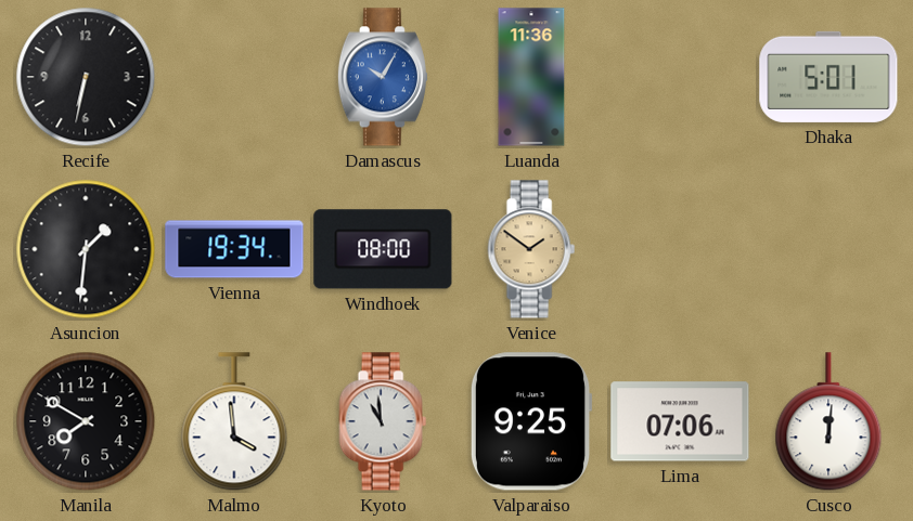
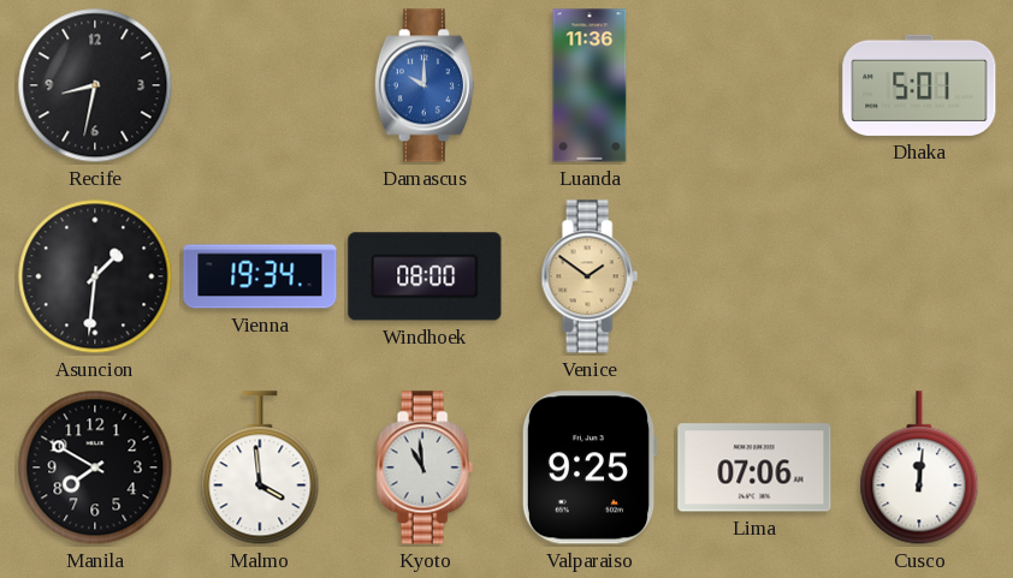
Recife: 6:32 -> 8:32 (95, 85)
Damascus: 10:05 -> 10:00 (425, 85)
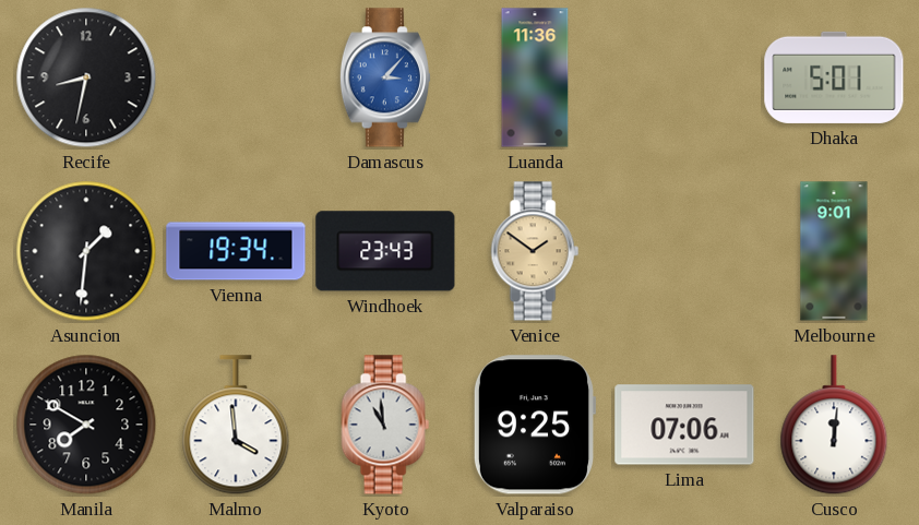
Damascus: 10:00 -> 3:07 (385, 77)
Windhoek: 08:00 -> 23:43 (385, 251)
Melbourne: none -> 9:01 (834, 251)
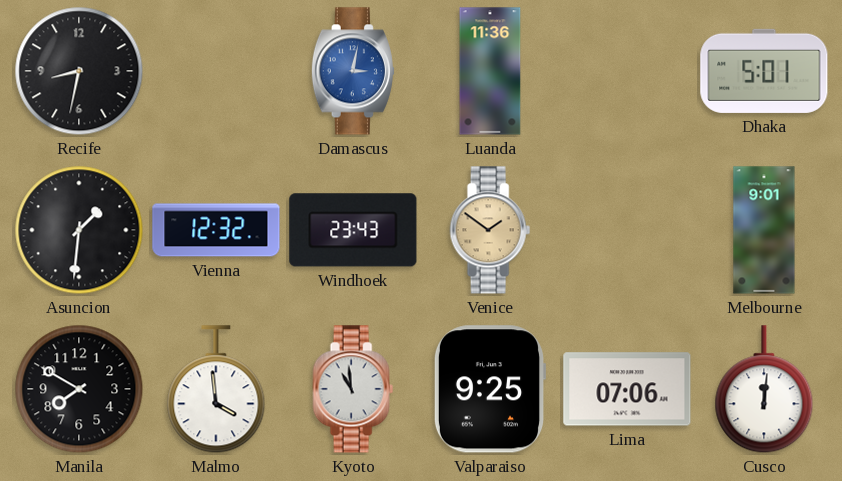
Damascus: 3:07 -> 3:02 (353, 71)
Vienna: 19:34 -> 12:32 (216, 230)
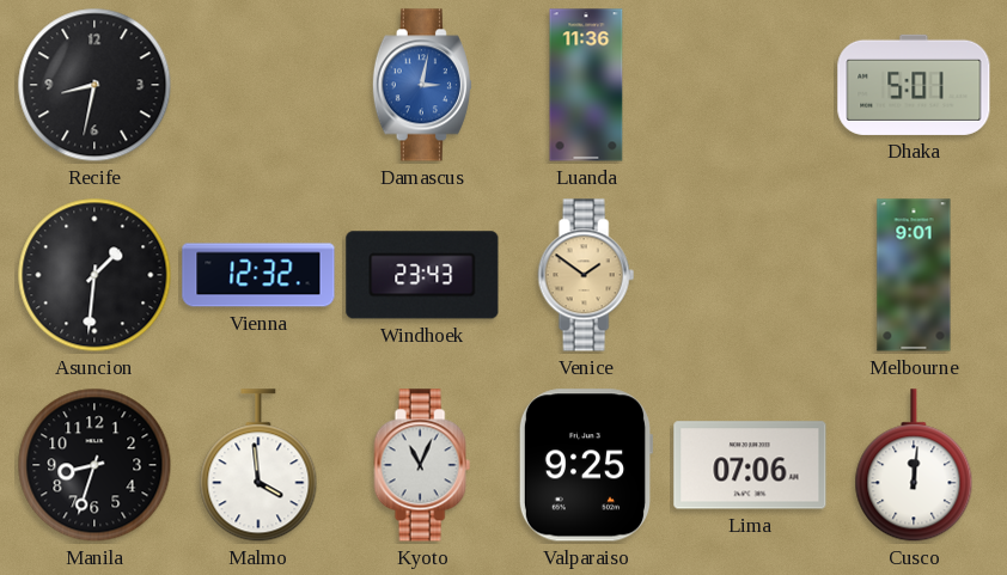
Manila: 7:50 -> 8:33 (94, 465)
Kyoto: 10:59 -> 11:04 (422, 465)
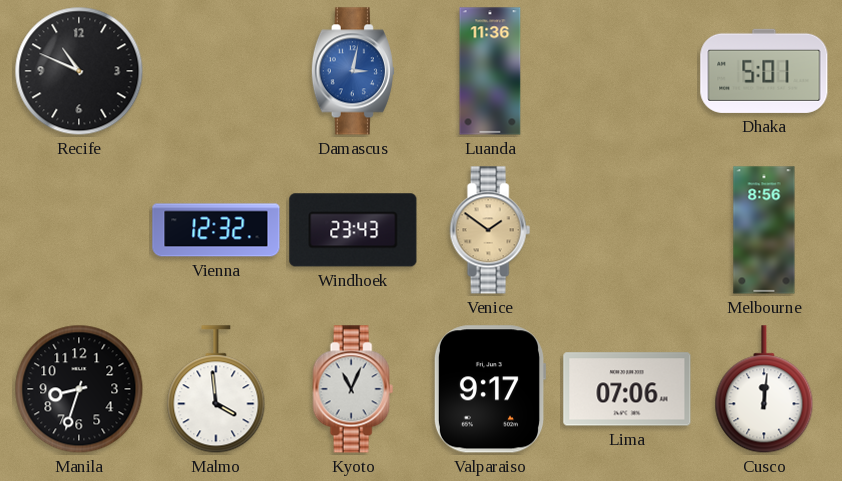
Recife: 8:32 -> 10:49 (79, 71)
Asuncion: 1:31 -> none (94, 275)
Melbourne: 9:01 -> 8:56 (764, 230)
Valparaiso: 9:25 -> 9:17 (490, 389)
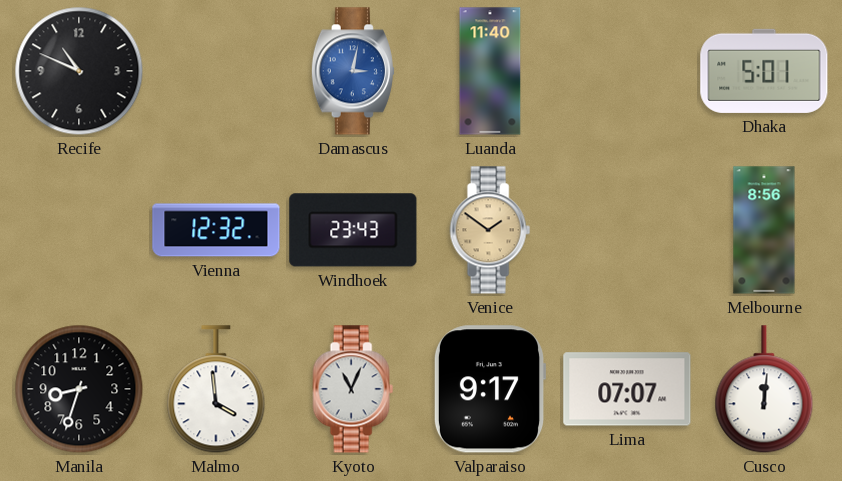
Luanda: 11:36 -> 11:40 (490, 71)
Lima: 07:06 -> 07:07 (627, 389)
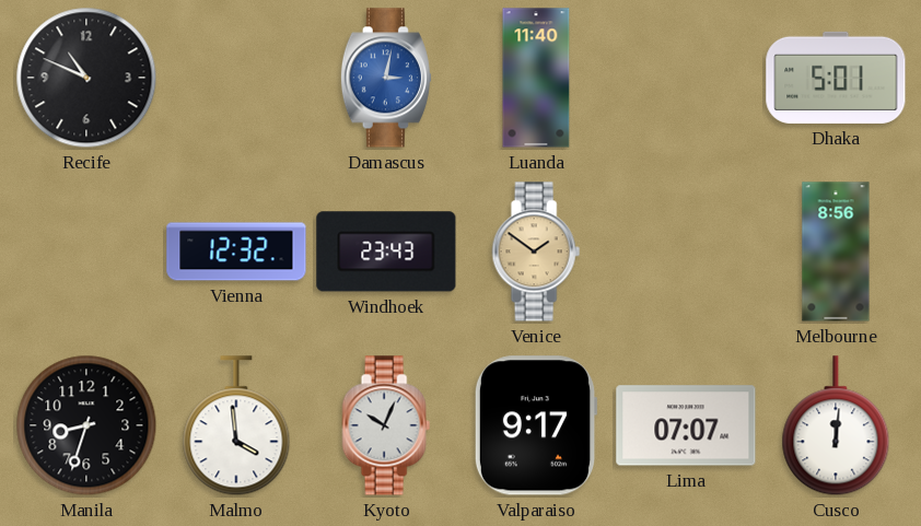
Kyoto: 11:04 -> 10:04 (386, 425)
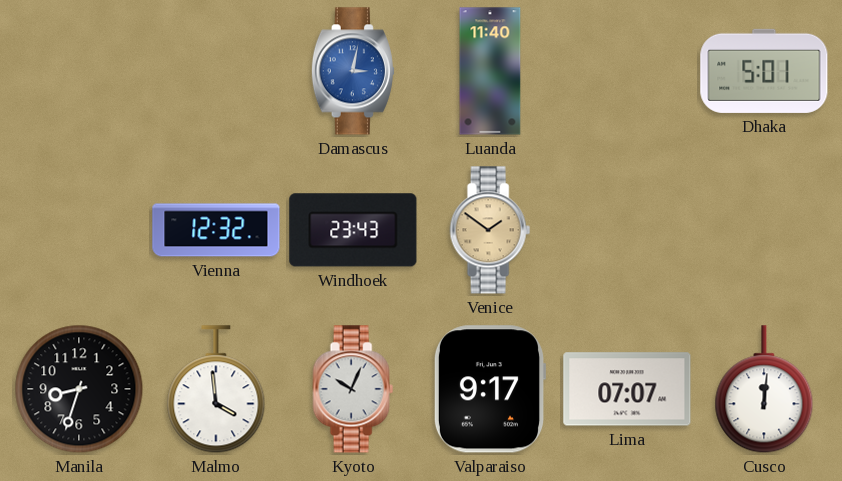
Recife: 10:49 -> none (86, 78)
Melbourne: 8:56 -> none (836, 252)
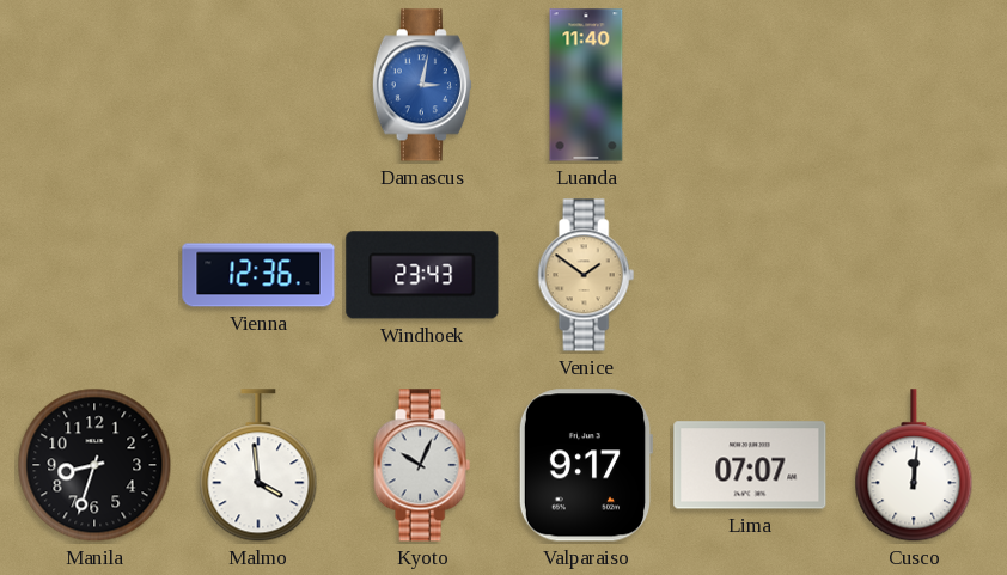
Dhaka: 5:01 -> none (764, 71)
Vienna: 12:32 -> 12:36 (258, 275)
